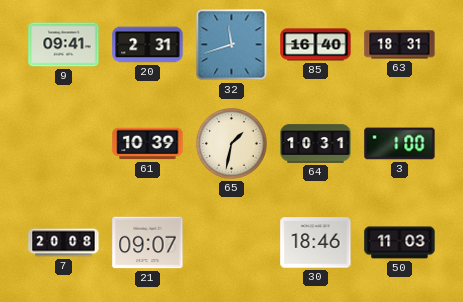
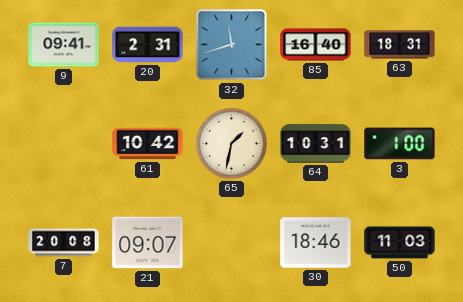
61: 10:39 -> 10:42 (148, 144)
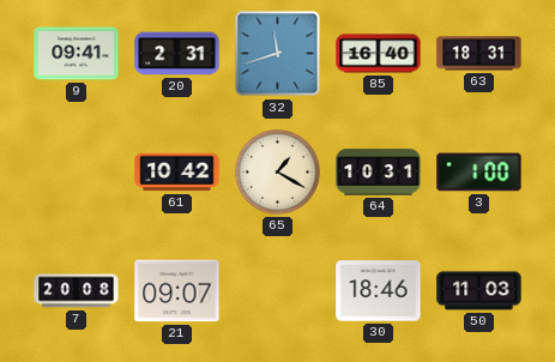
65: 1:32 -> 1:20 (278, 173)
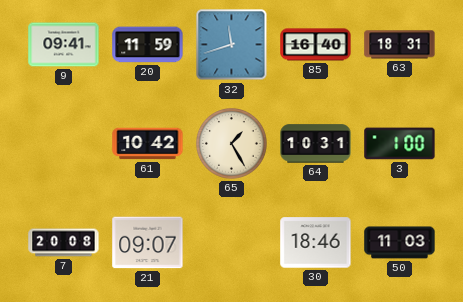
20: 2:31 -> 11:59 (148, 45)
65: 1:20 -> 1:25 (232, 144)
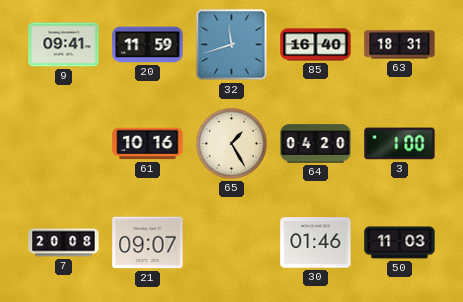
61: 10:42 -> 10:16 (148, 144)
64: 10:31 -> 04:20 (316, 144)
30: 18:46 -> 01:46 (316, 243)
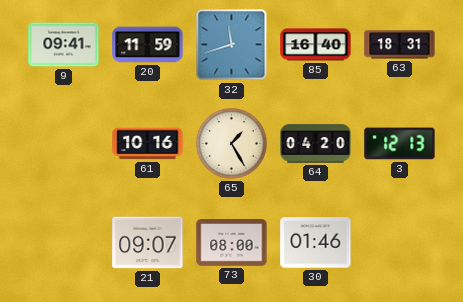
3: 1:00 -> 12:13 (400, 144)
7: 20:08 -> none (64, 243)
73: none -> 08:00 (232, 243)
50: 11:03 -> none (400, 243)
